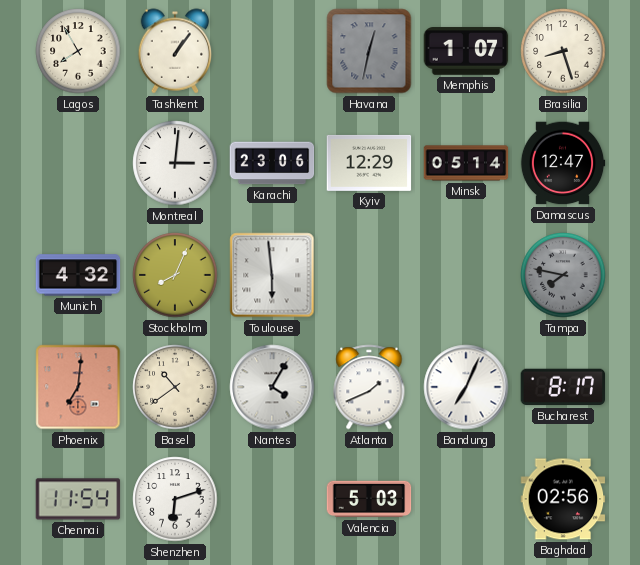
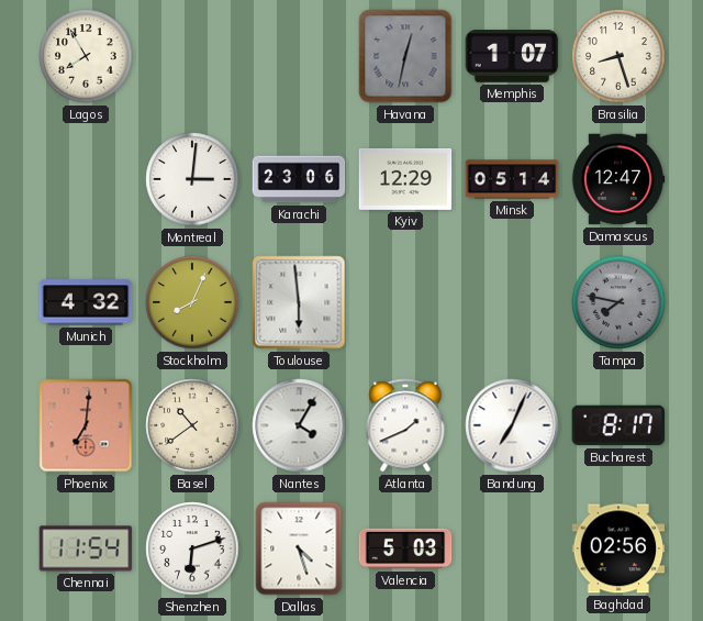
Tashkent: 1:06 -> none (175, 51)
Dallas: none -> 4:27 (299, 548)
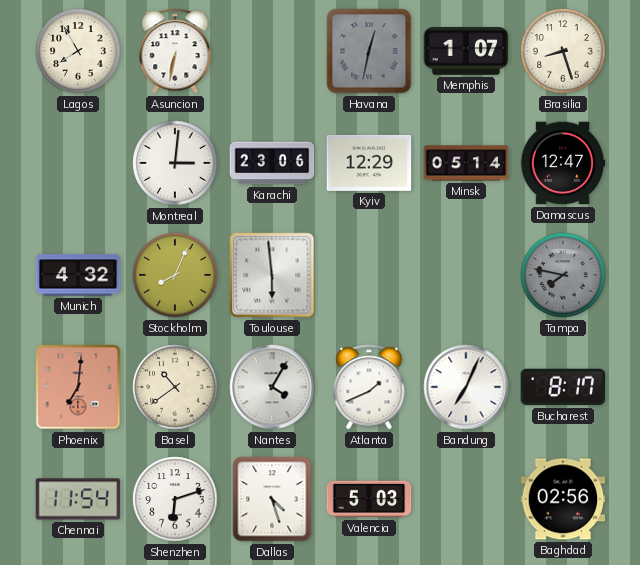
Asuncion: none -> 6:32 (175, 51)
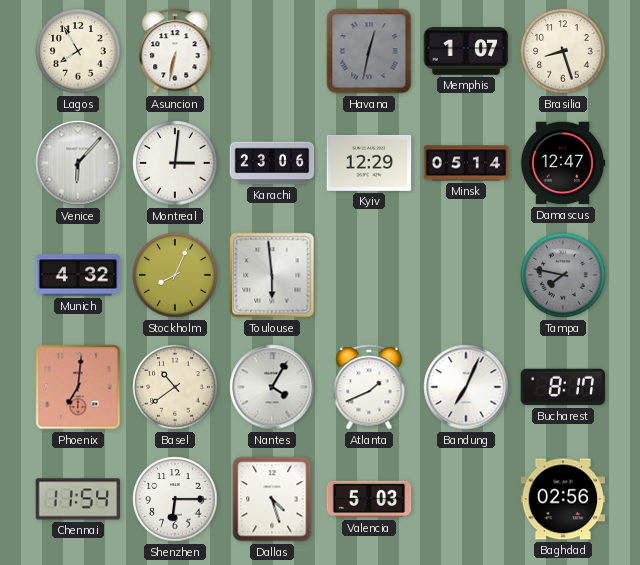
Venice: none -> 6:07 (78, 163)
Shenzhen: 6:12 -> 6:15 (175, 499)
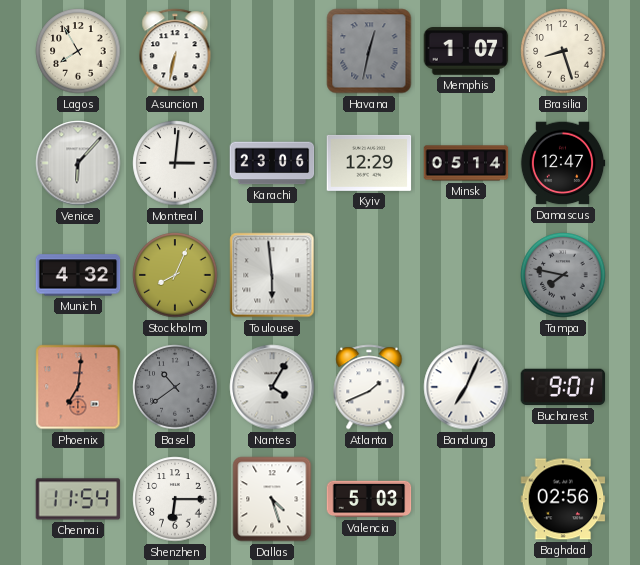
Basel dial: cream -> grey (175, 387)
Bucharest: 8:17 -> 9:01 (563, 387)
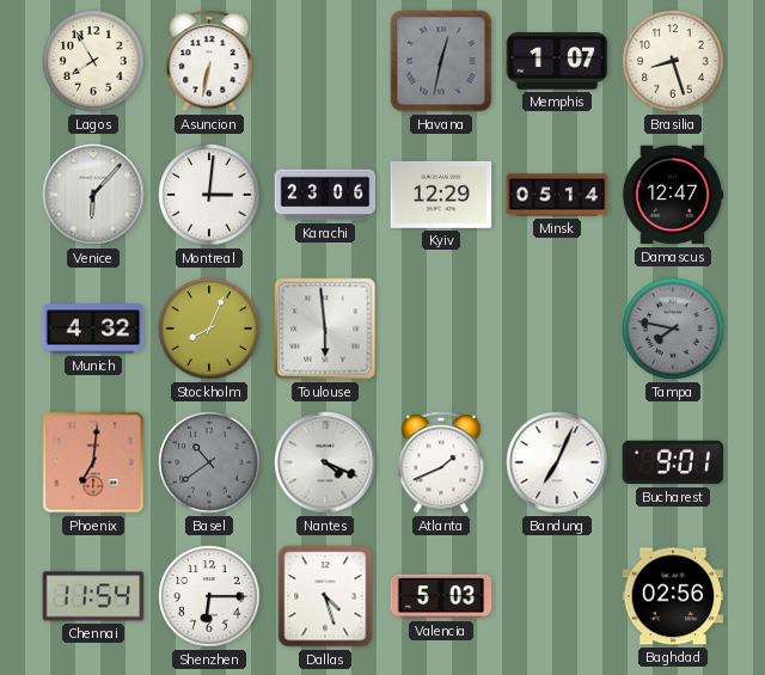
Nantes: 4:05 -> 4:19 (325, 462)
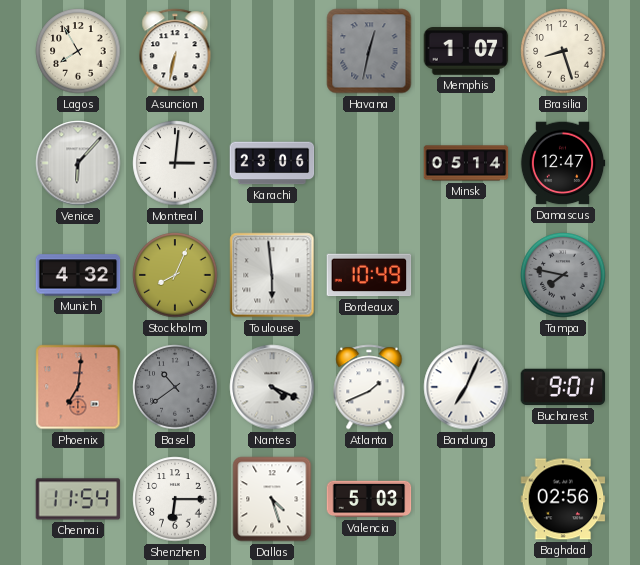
Kyiv: 12:29 -> none (441, 195)
Bordeaux: none -> 10:49 (369, 275)
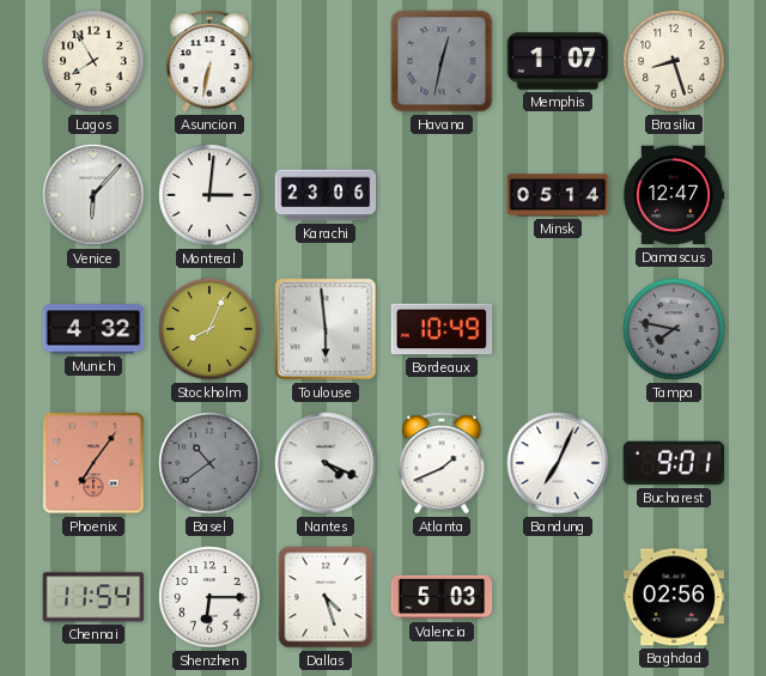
Phoenix: 7:01 -> 7:06 (93, 463)
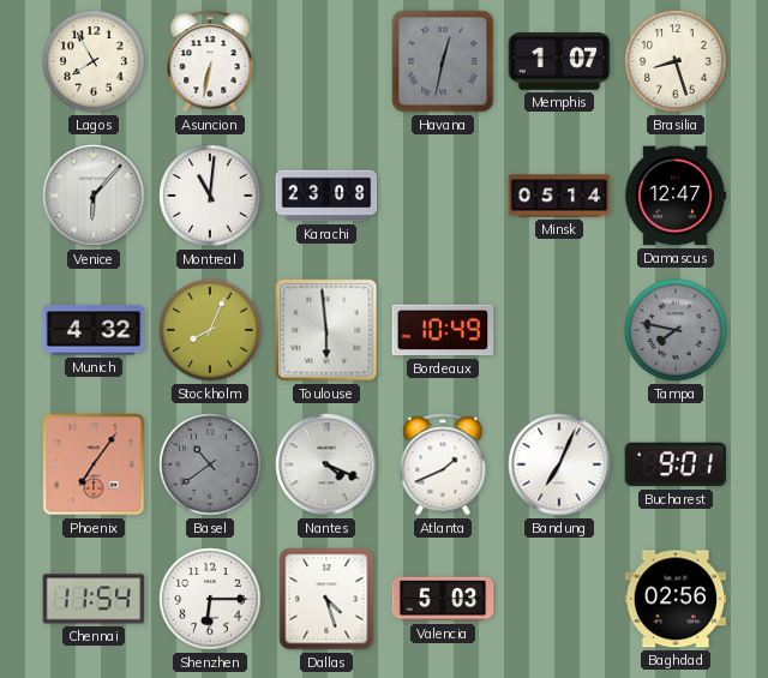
Montreal: 3:01 -> 11:01 (210, 196)
Karachi: 23:06 -> 23:08 (326, 196)
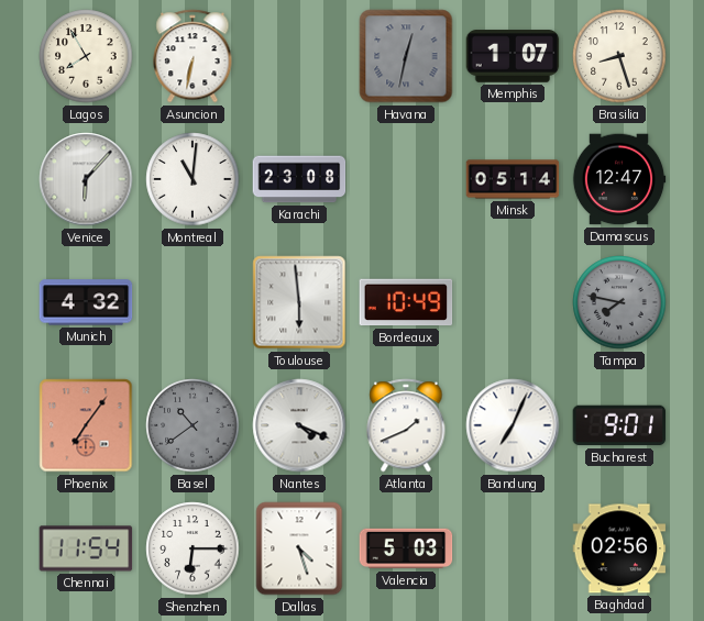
Stockholm: 8:04 -> none (210, 330)
